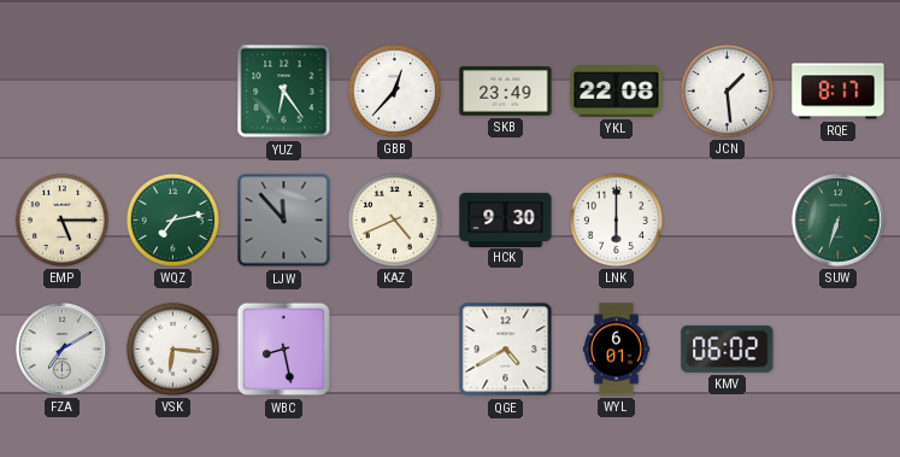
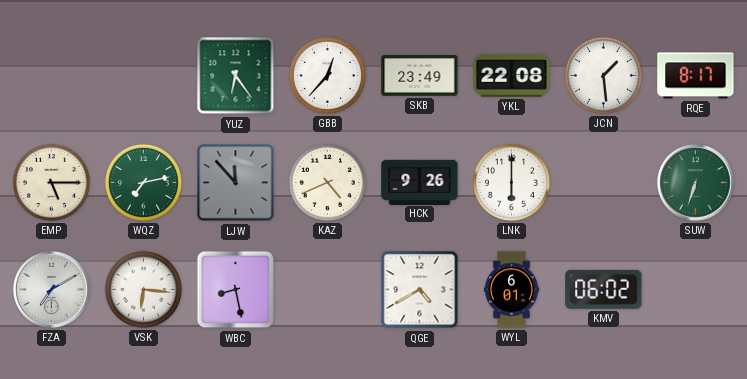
HCK: 9:30 -> 9:26 (420, 182)
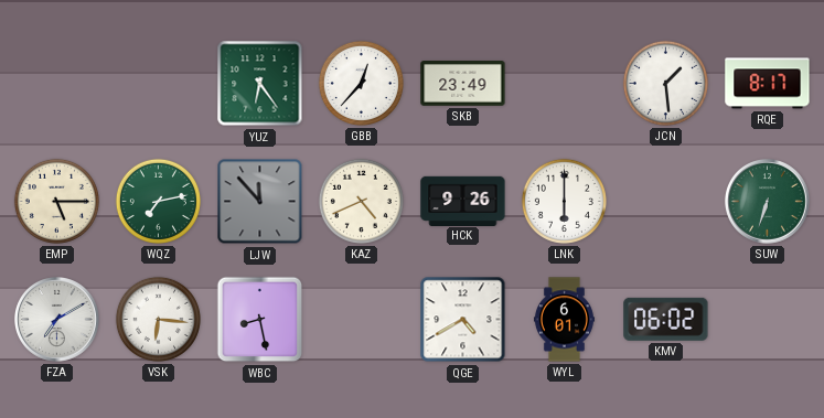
YKL: 22:08 -> none (512, 76)
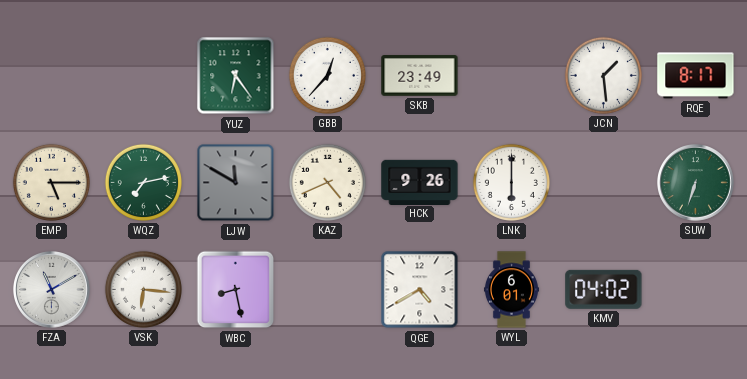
LJW: 11:53 -> 11:50 (236, 183)
FZA: 7:10 -> 11:10 (52, 290)
KMV: 06:02 -> 04:02 (604, 289)
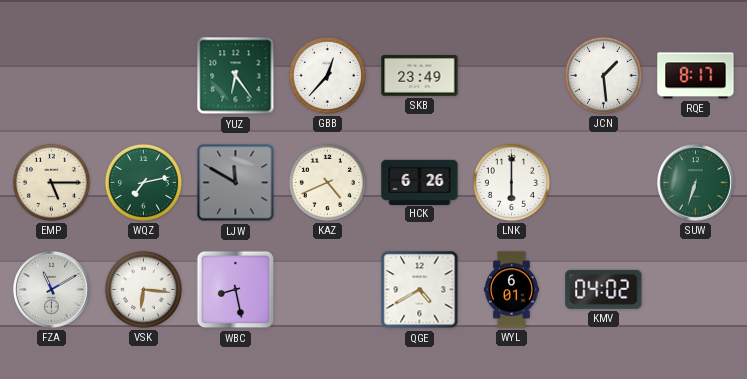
HCK: 9:26 -> 6:26 (420, 182)
